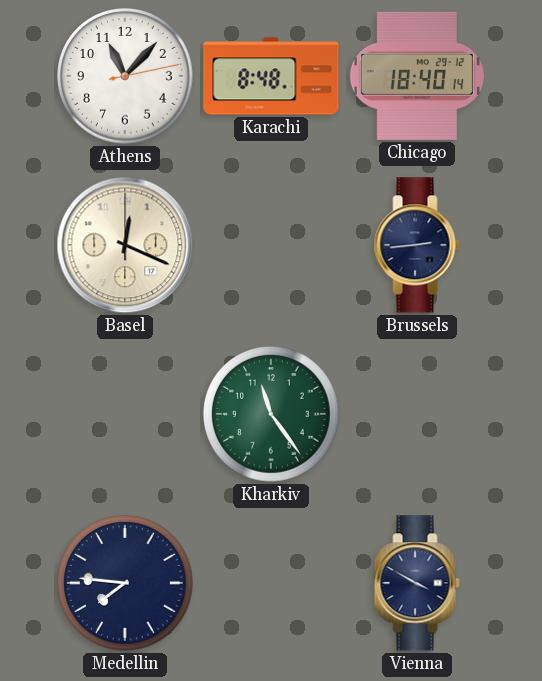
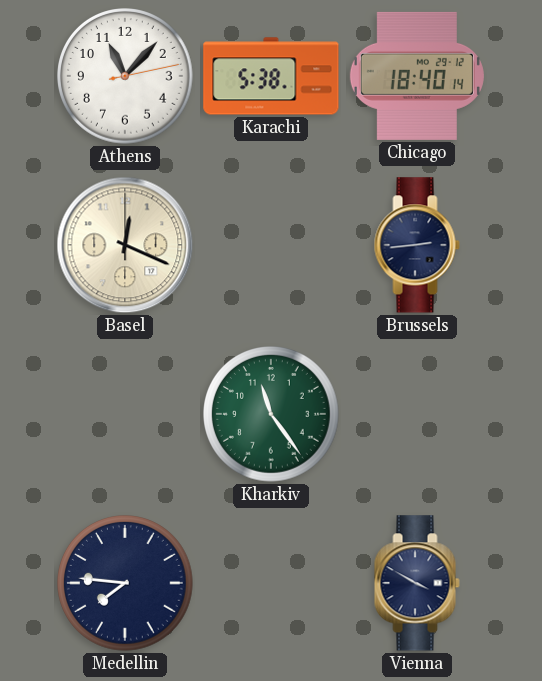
Karachi: 8:48 -> 5:38 (271, 76)
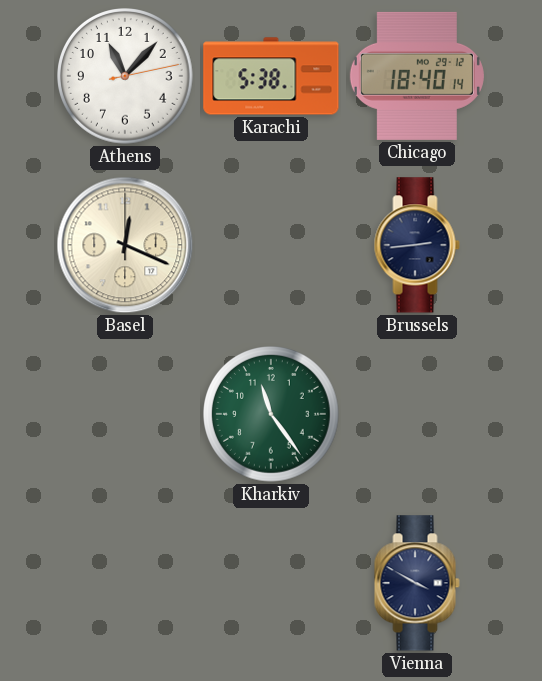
Medellin: 7:46 -> none (126, 584)
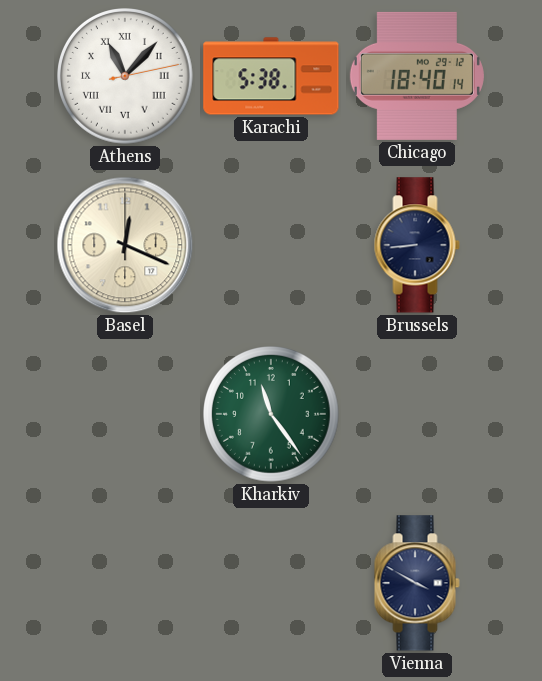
Athens numerals: Arabic -> Roman (126, 77)
Brussels: 2:44 -> 8:44 (417, 245)
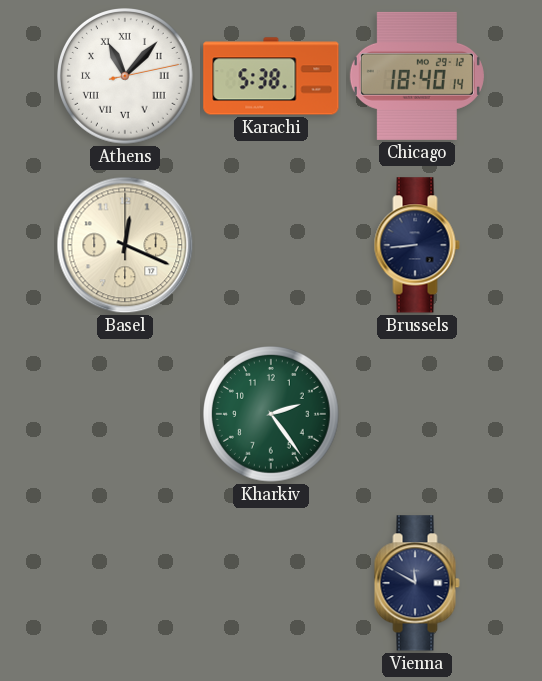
Kharkiv: 11:24 -> 2:24 (272, 415)
Vienna: 3:50 -> 11:50 (417, 583)
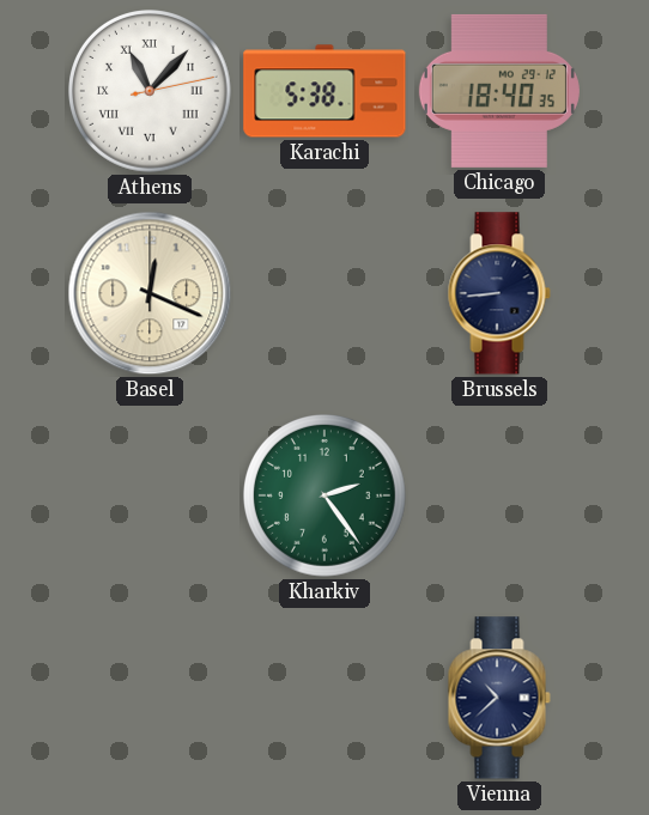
Chicago: 18:40:14 -> 18:40:35 (499, 91)
Vienna: 11:50 -> 10:38 (499, 698)
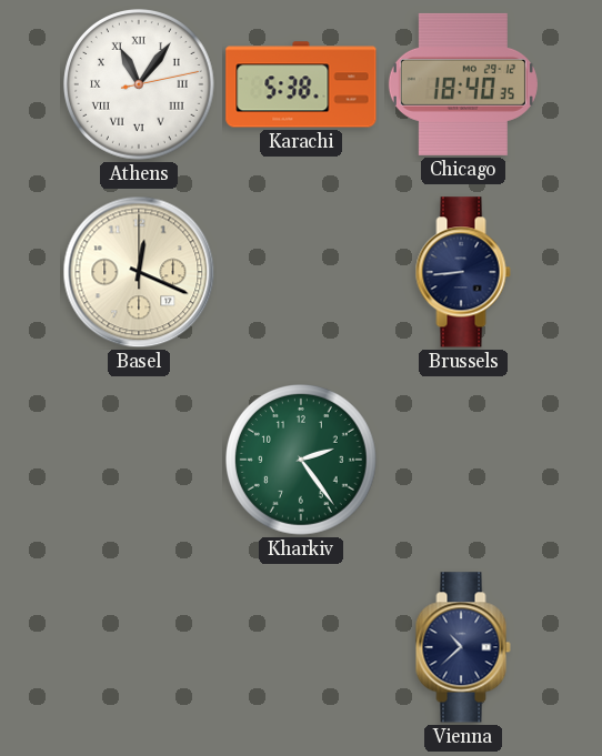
Athens: 11:07 -> 11:06 (140, 85)
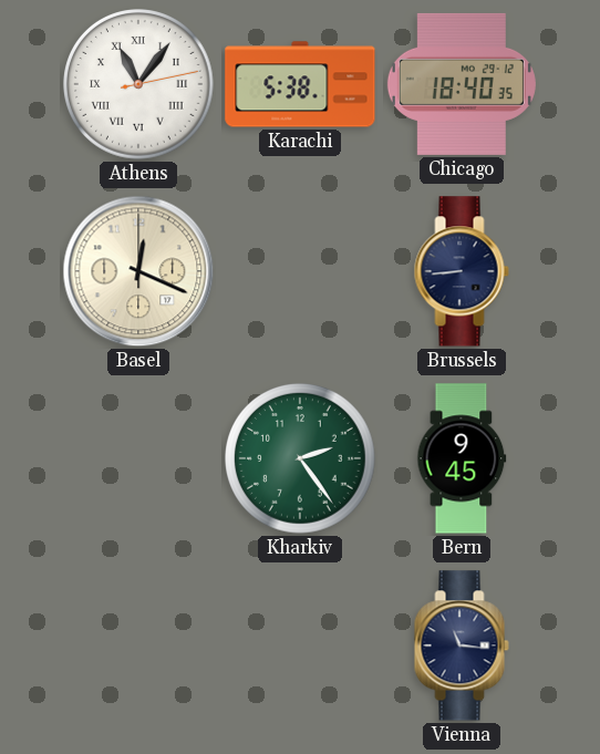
Bern: none -> 9:45 (462, 458)
Vienna: 10:38 -> 11:16 (462, 645)
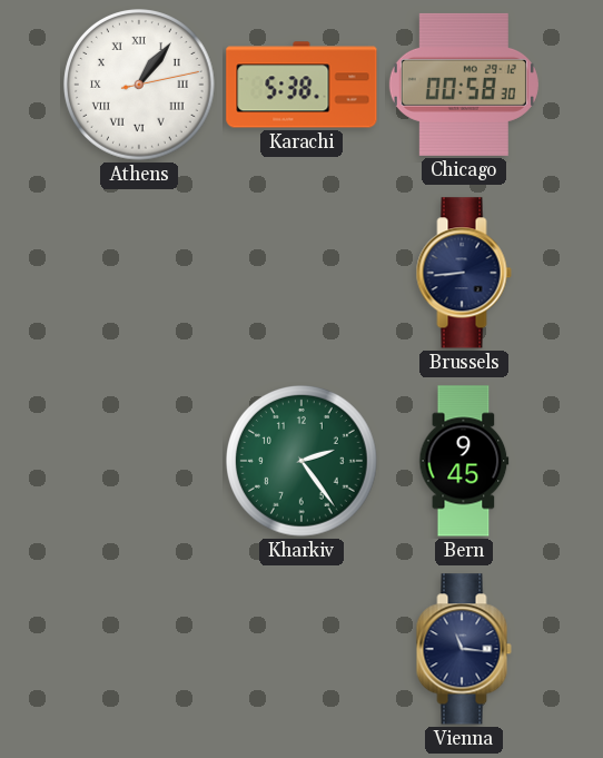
Athens: 11:06 -> 1:06 (140, 86)
Chicago: 18:40 -> 00:58 (464, 85)
Basel: 12:19 -> none (138, 271)
